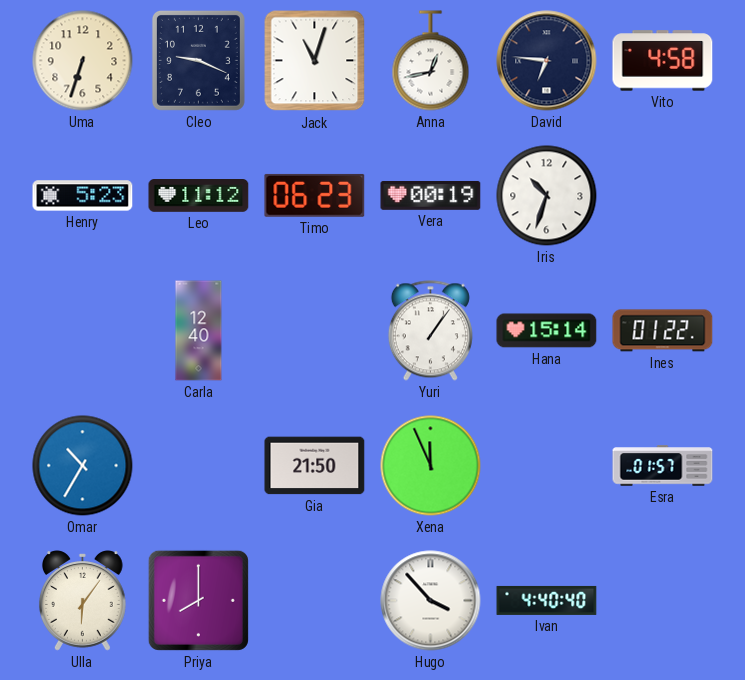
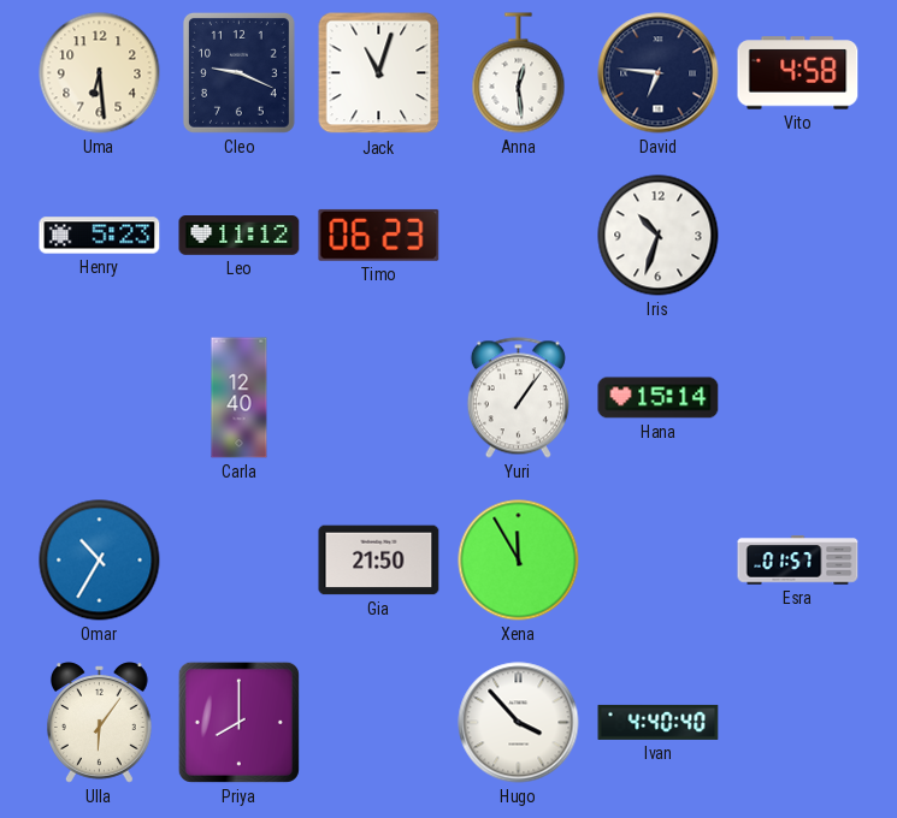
Uma: 6:33 -> 6:29 (100, 73)
Anna: 12:43 -> 12:29 (519, 73)
Vera: 00:19 -> none (431, 195)
Ines: 01:22 -> none (663, 331)
Xena: 11:56 -> 11:55 (519, 561)
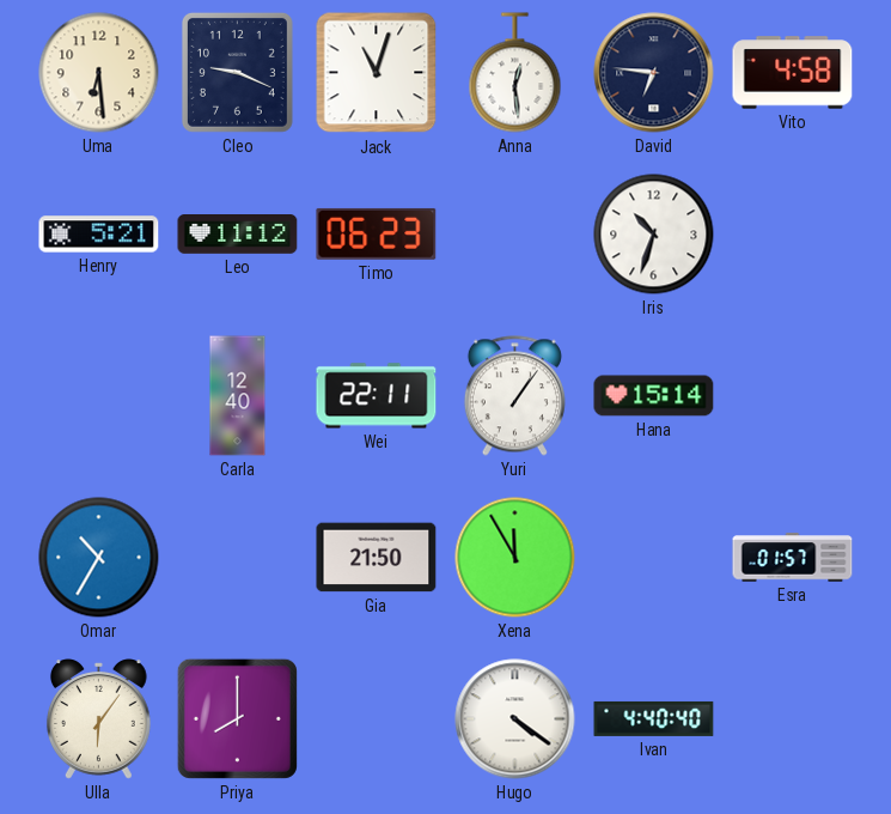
Henry: 5:23 -> 5:21 (99, 235)
Wei: none -> 22:11 (377, 396)
Hugo: 3:53 -> 4:21 (515, 719)
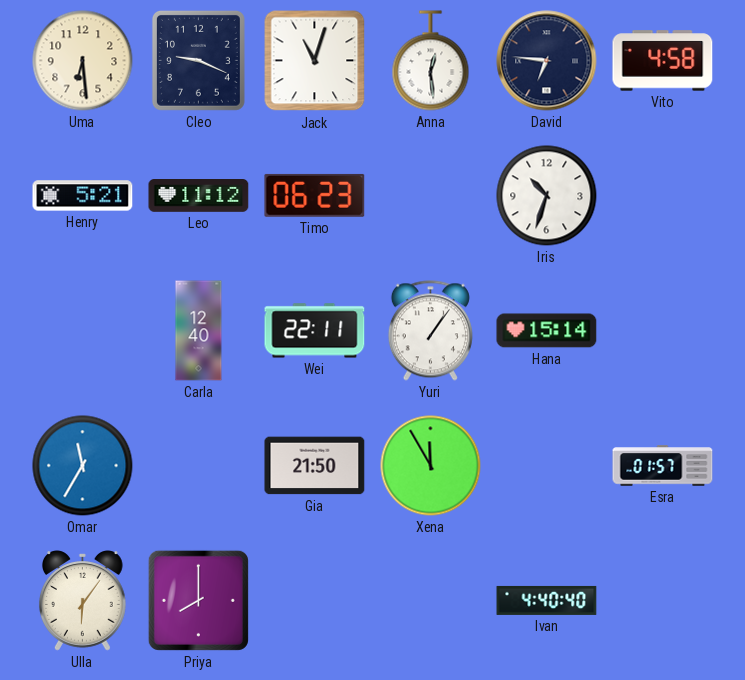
Omar: 10:35 -> 11:35 (83, 466)
Hugo: 4:21 -> none (515, 719)
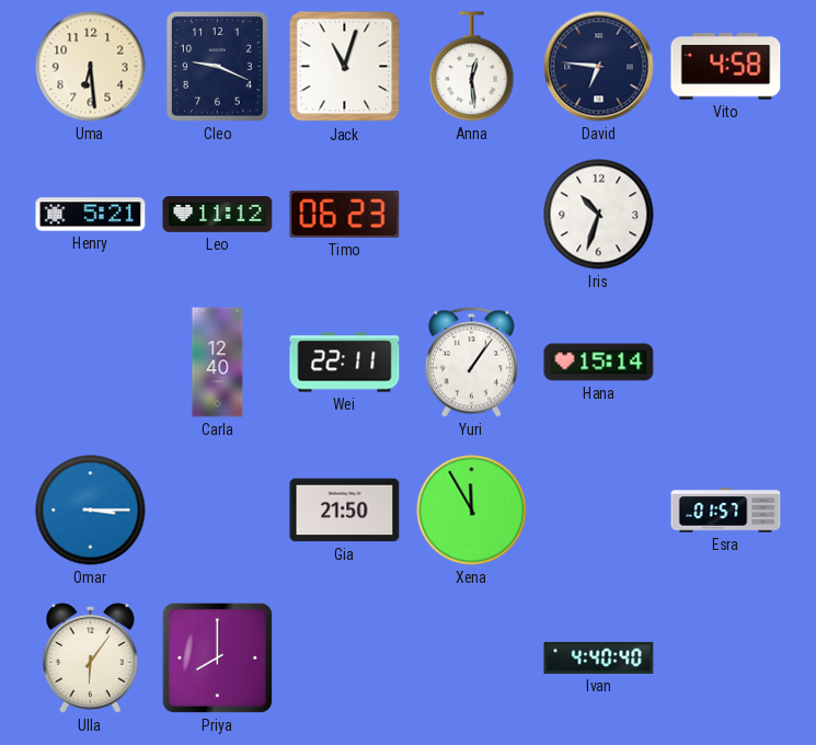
Omar: 11:35 -> 3:15 (91, 511)
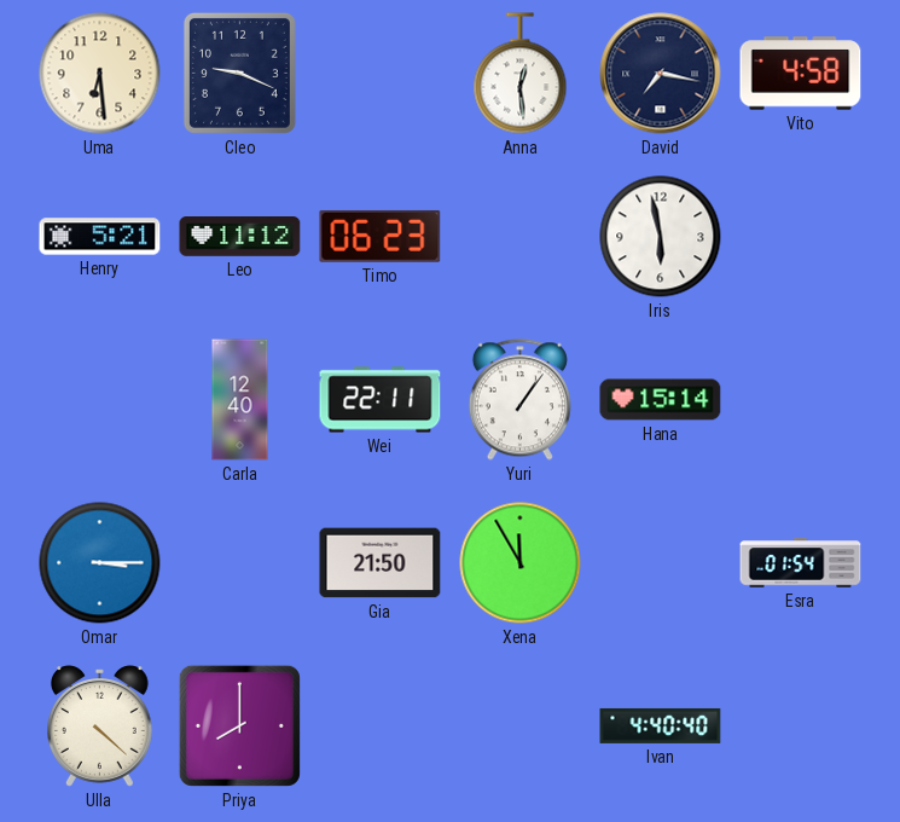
Jack: 11:03 -> none (345, 67)
David: 6:46 -> 7:17 (661, 74)
Iris: 10:33 -> 5:58 (661, 237)
Esra: 01:57 -> 01:54 (801, 563)
Ulla: 6:06 -> 4:22 (100, 727)
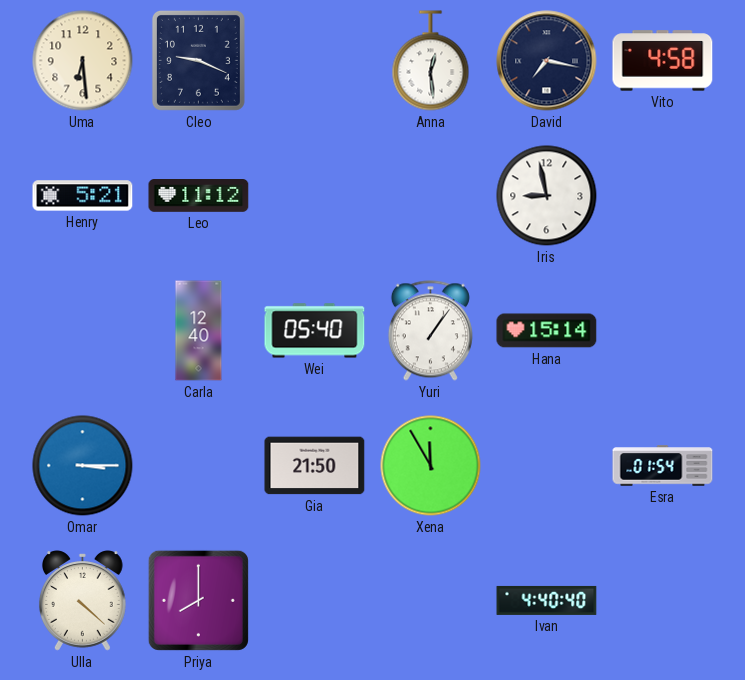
Timo: 06:23 -> none (381, 236)
Iris: 5:58 -> 8:58 (547, 196)
Wei: 22:11 -> 05:40 (315, 331)
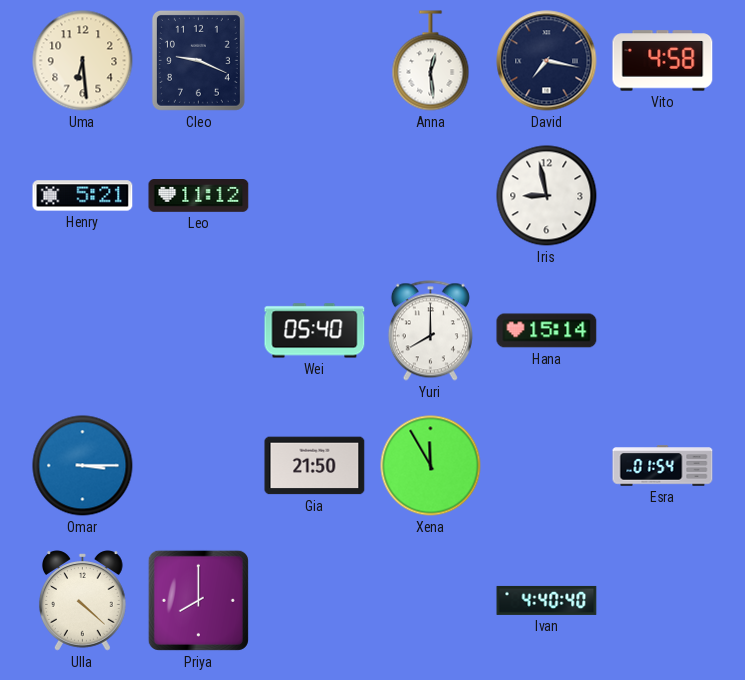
Carla: 12:40 -> none (199, 331)
Yuri: 1:06 -> 8:00 (430, 331)
